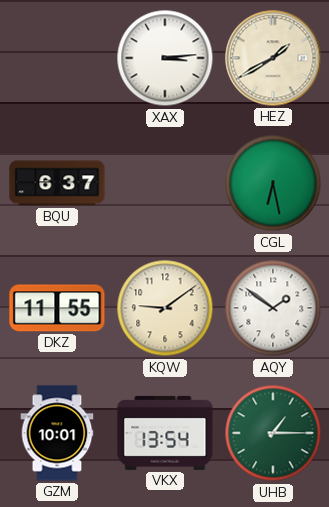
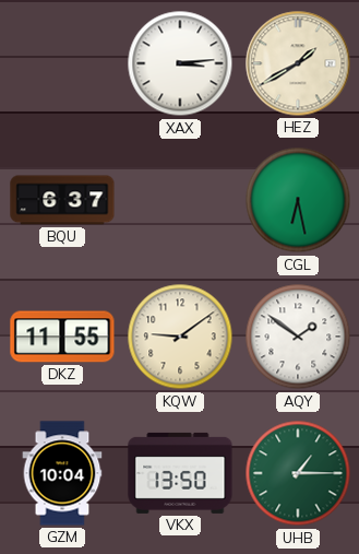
GZM: 10:01 -> 10:04 (62, 473)
VKX: 13:54 -> 13:50 (180, 473)
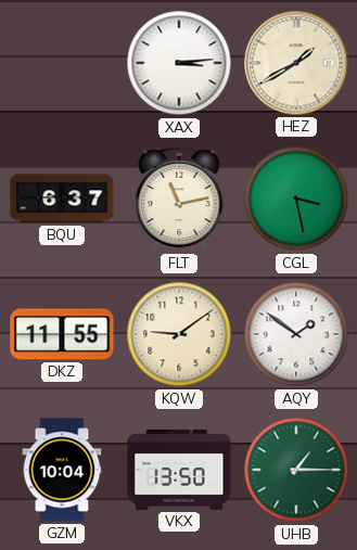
FLT: none -> 11:13 (179, 199)
CGL: 6:28 -> 3:28 (296, 199)
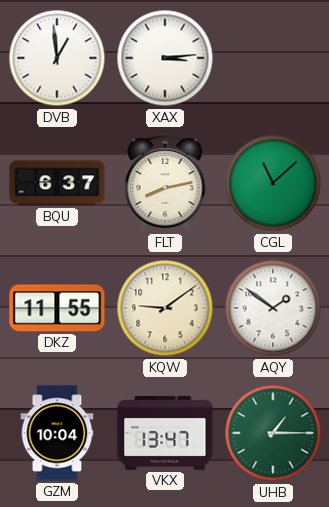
DVB: none -> 12:59 (57, 58)
HEZ: 1:40 -> none (296, 63)
FLT: 11:13 -> 8:13 (165, 183)
CGL: 3:28 -> 11:08 (273, 183)
VKX: 13:50 -> 13:47 (165, 433)
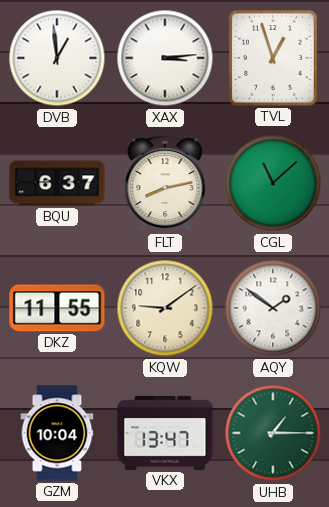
TVL: none -> 12:57 (274, 59)
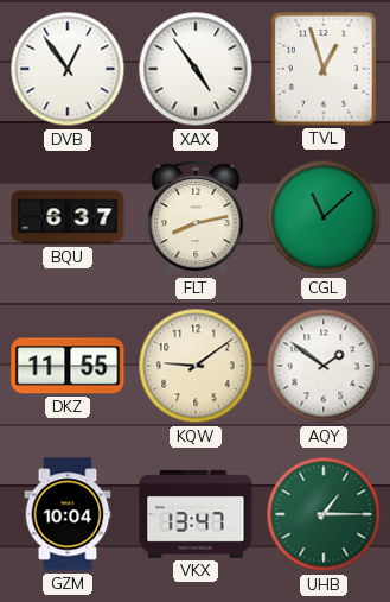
DVB: 12:59 -> 12:54 (68, 69)
XAX: 3:14 -> 4:54 (196, 69)
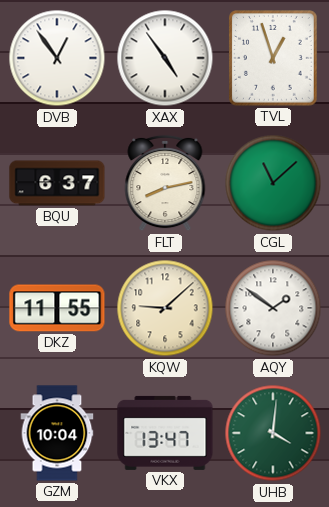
KQW: 9:09 -> 9:08 (165, 308)
UHB: 1:15 -> 4:01 (273, 433)
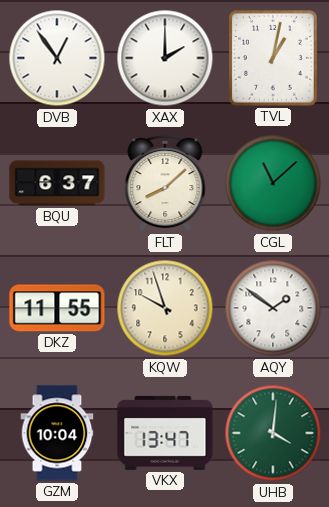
XAX: 4:54 -> 2:00 (165, 58)
TVL: 12:57 -> 1:02 (274, 59)
FLT: 8:13 -> 8:08 (165, 183)
KQW: 9:08 -> 9:57 (165, 308)
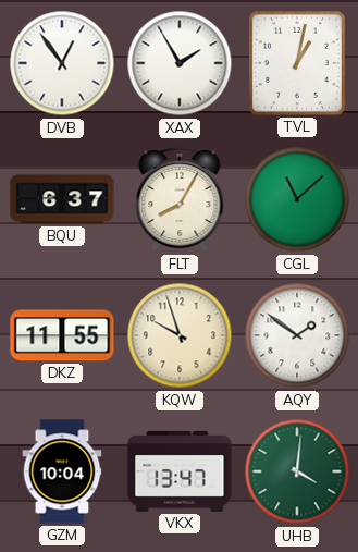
XAX: 2:00 -> 1:55 (180, 63)
FLT: 8:08 -> 8:05 (180, 199)
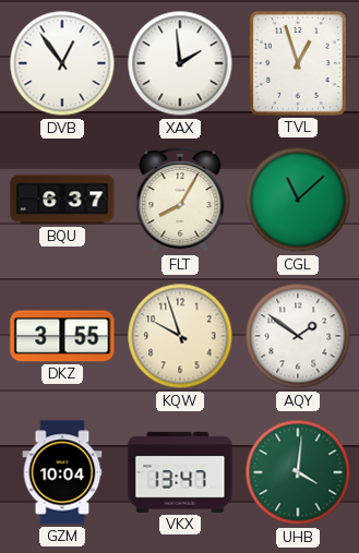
XAX: 1:55 -> 1:59 (180, 63)
TVL: 1:02 -> 12:57 (299, 64)
DKZ: 11:55 -> 3:55 (62, 336)
